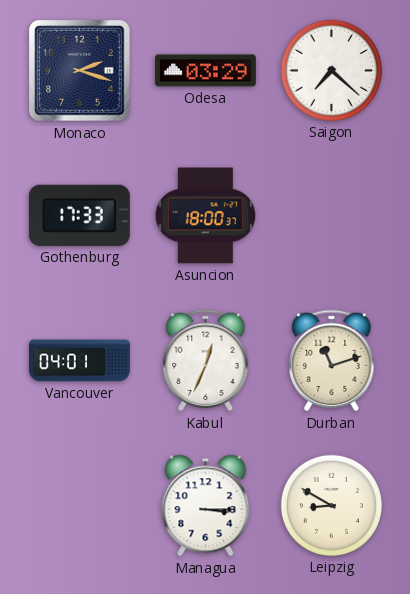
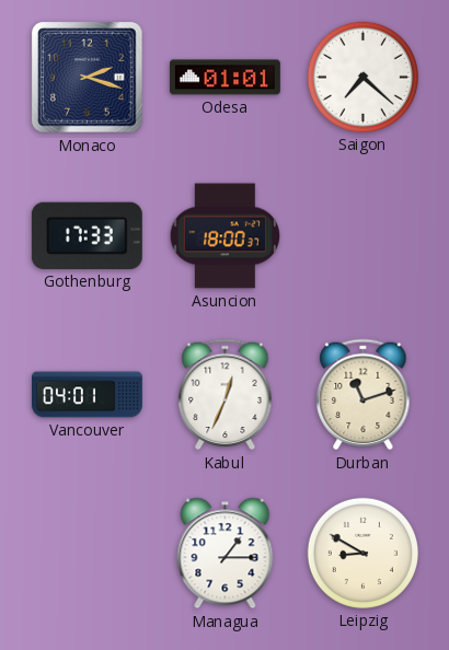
Odesa: 03:29 -> 01:01 (225, 78)
Managua: 3:15 -> 1:15 (226, 554)
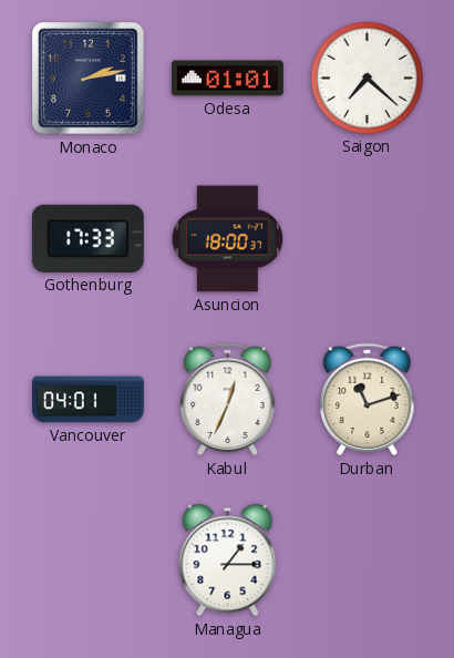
Monaco: 2:18 -> 2:13 (89, 79)
Leipzig: 8:50 -> none (362, 553)
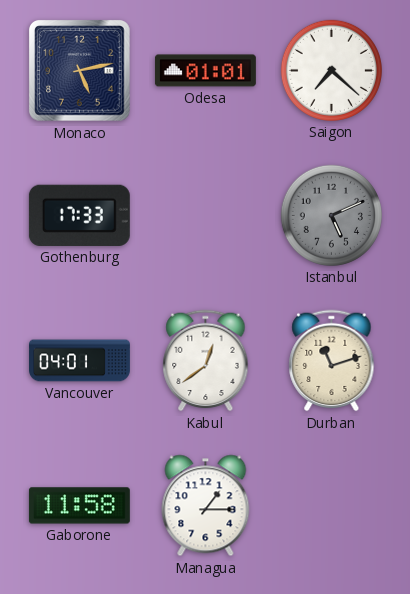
Monaco: 2:13 -> 5:13 (80, 71)
Asuncion: 18:00 -> none (227, 239)
Istanbul: none -> 5:11 (331, 215)
Kabul: 12:34 -> 12:39 (206, 361)
Gaborone: none -> 11:58 (79, 506)
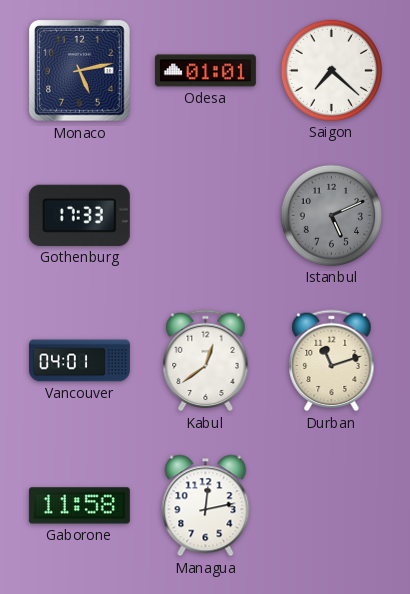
Managua: 1:15 -> 12:13 (206, 506)
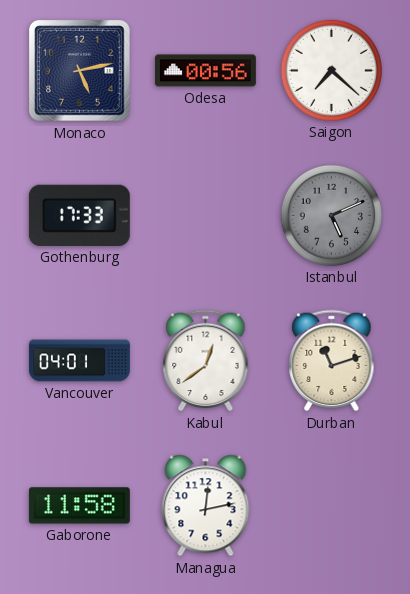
Odesa: 01:01 -> 00:56 (205, 71)
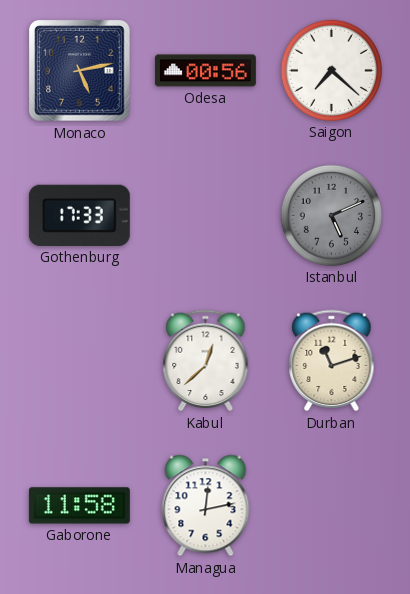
Vancouver: 04:01 -> none (80, 361)
Kabul: 12:39 -> 12:38 (206, 361)
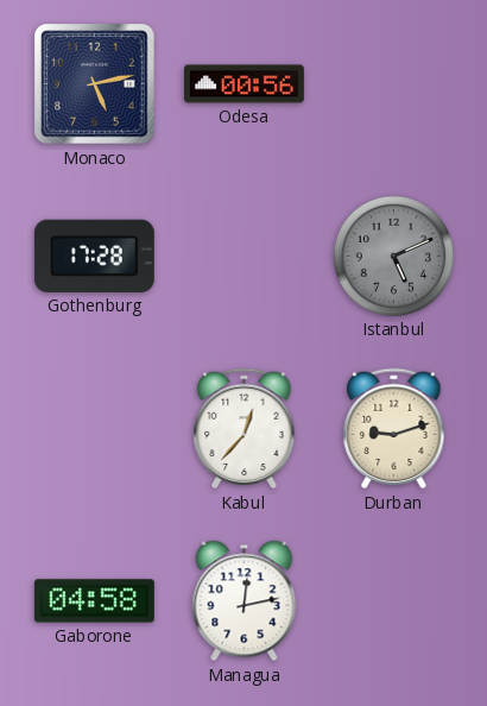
Saigon: 7:22 -> none (331, 70)
Gothenburg: 17:33 -> 17:28 (94, 256)
Kabul: 12:38 -> 12:37 (245, 429)
Durban: 11:12 -> 9:12 (394, 429)
Gaborone: 11:58 -> 04:58 (94, 601)
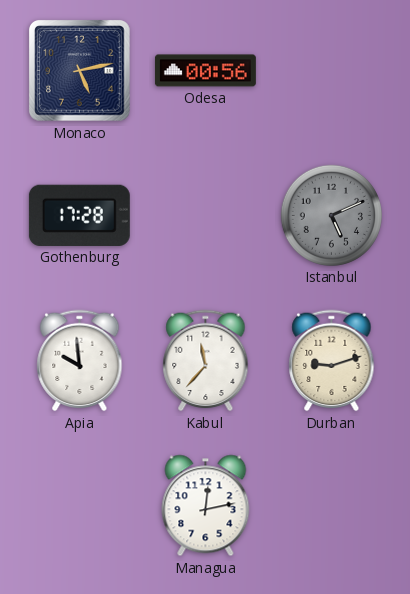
Apia: none -> 9:59 (80, 361)
Kabul: 12:37 -> 11:37 (206, 361)
Gaborone: 04:58 -> none (94, 601)
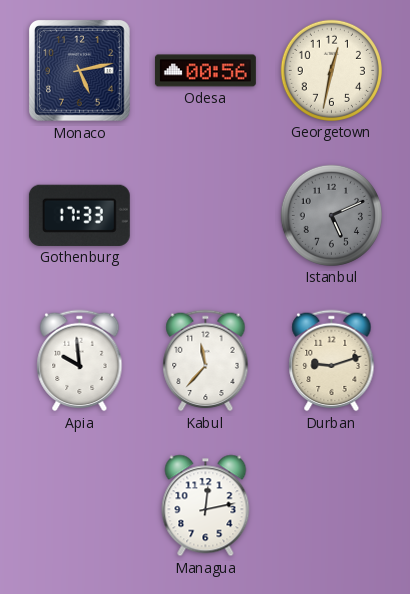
Georgetown: none -> 12:32 (331, 70)
Gothenburg: 17:28 -> 17:33 (79, 215)
